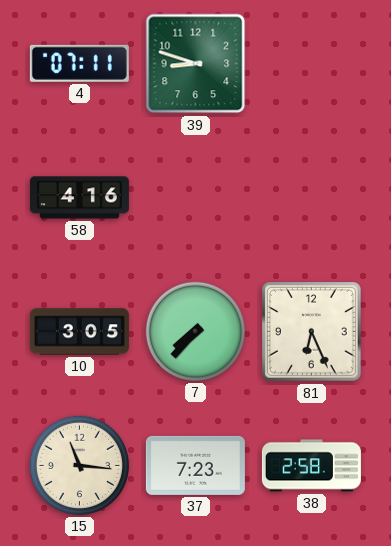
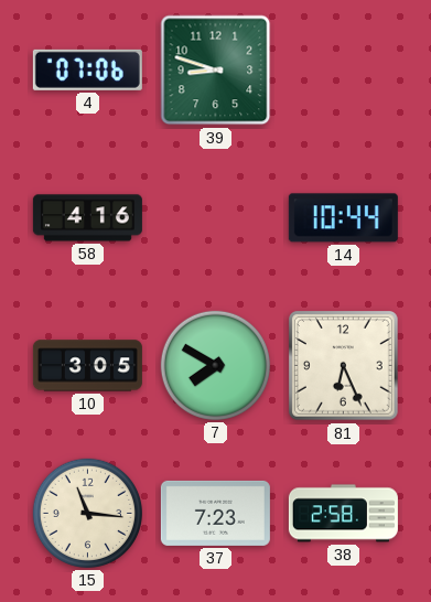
4: 07:11 -> 07:06 (87, 69)
14: none -> 10:44 (343, 218)
7: 7:37 -> 7:50 (215, 365)
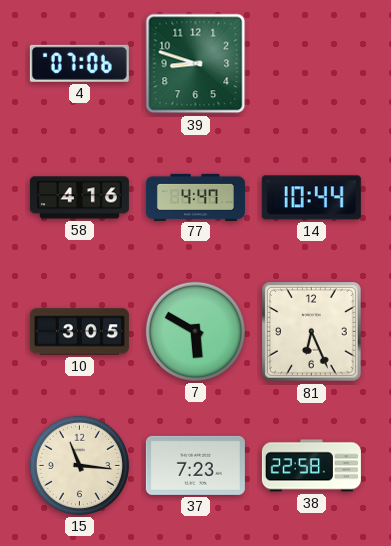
77: none -> 4:47 (195, 197)
7: 7:50 -> 5:50 (195, 331)
38: 2:58 -> 22:58 (311, 466)
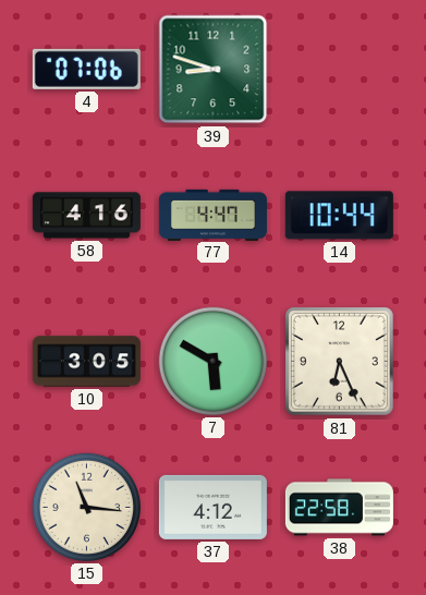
37: 7:23 -> 4:12 (212, 507)
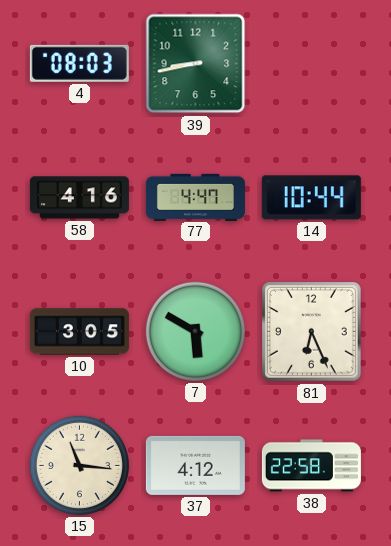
4: 07:06 -> 08:03 (79, 63)
39: 8:48 -> 8:43 (196, 64)
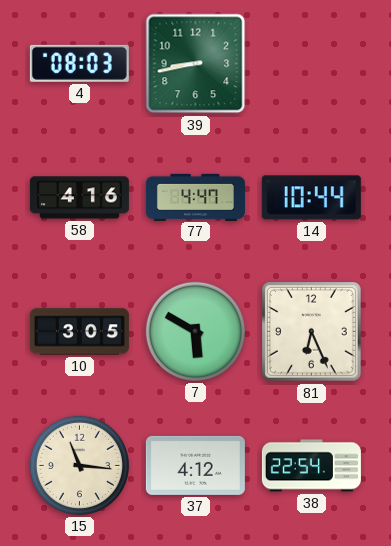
38: 22:58 -> 22:54 (311, 466)
